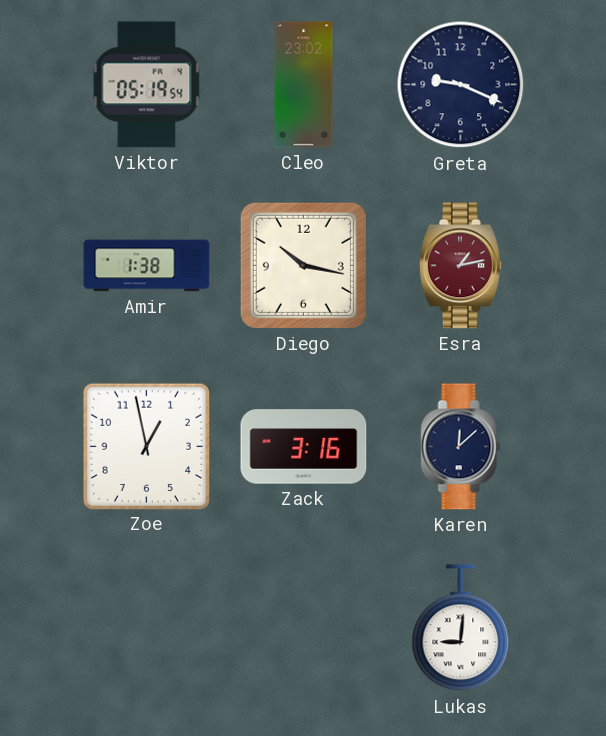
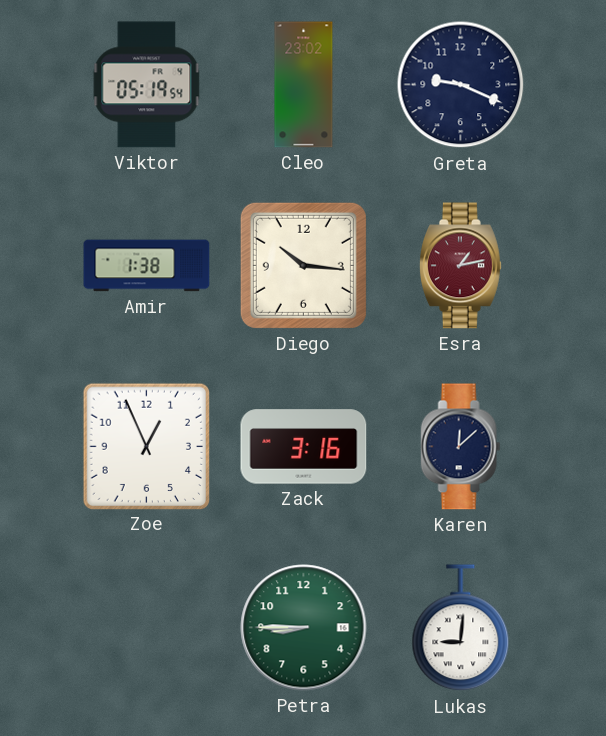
Diego: 10:17 -> 10:16 (303, 265)
Zoe: 12:58 -> 12:56 (146, 446)
Petra: none -> 8:45 (304, 628)
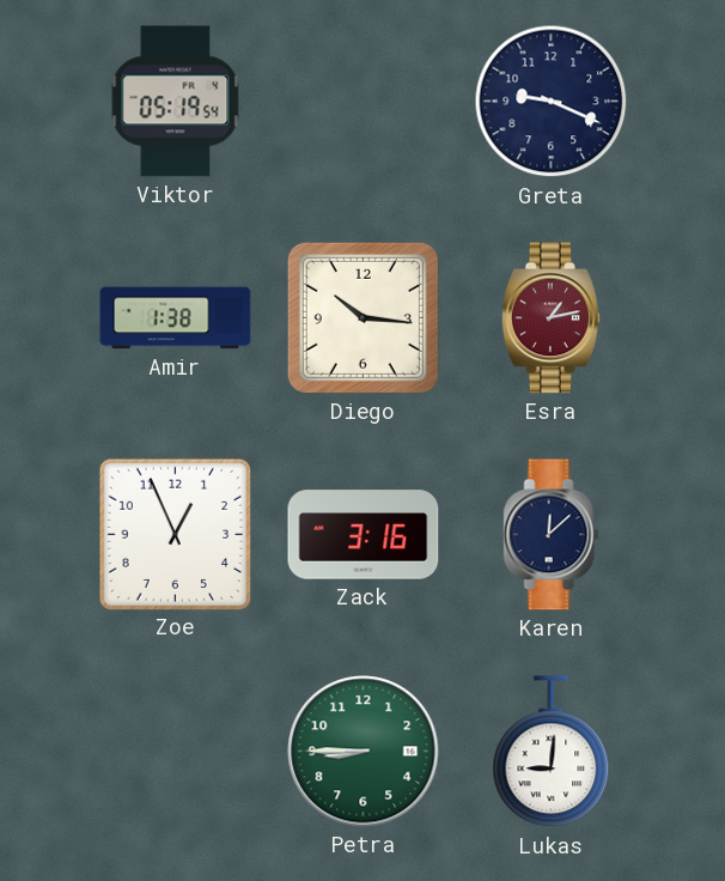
Cleo: 23:02 -> none (304, 85)
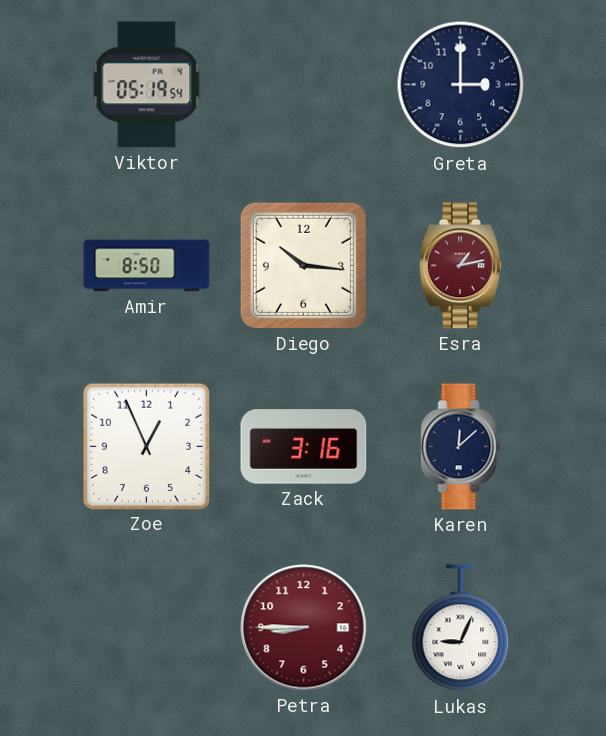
Greta: 9:19 -> 3:00 (461, 85)
Amir: 1:38 -> 8:50 (147, 266)
Petra dial: green -> burgundy (304, 628)
Lukas: 9:01 -> 9:04 (461, 628)
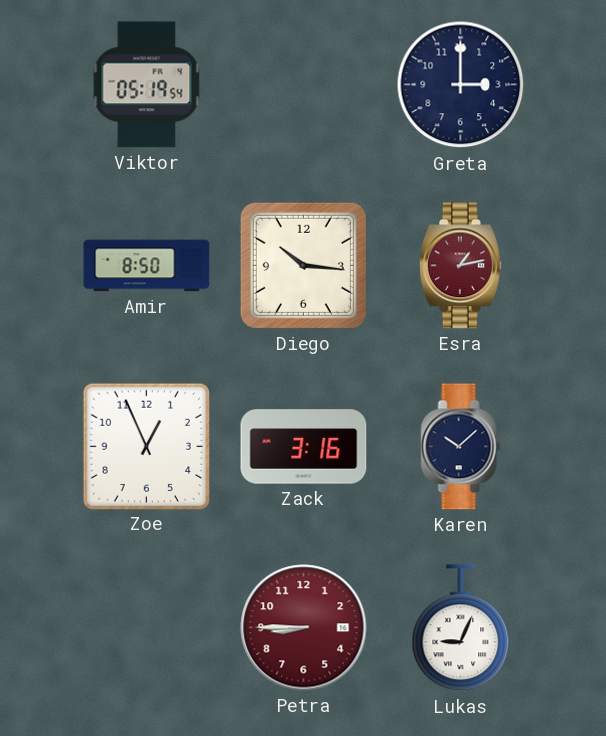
Karen: 12:08 -> 10:08 (461, 447)
